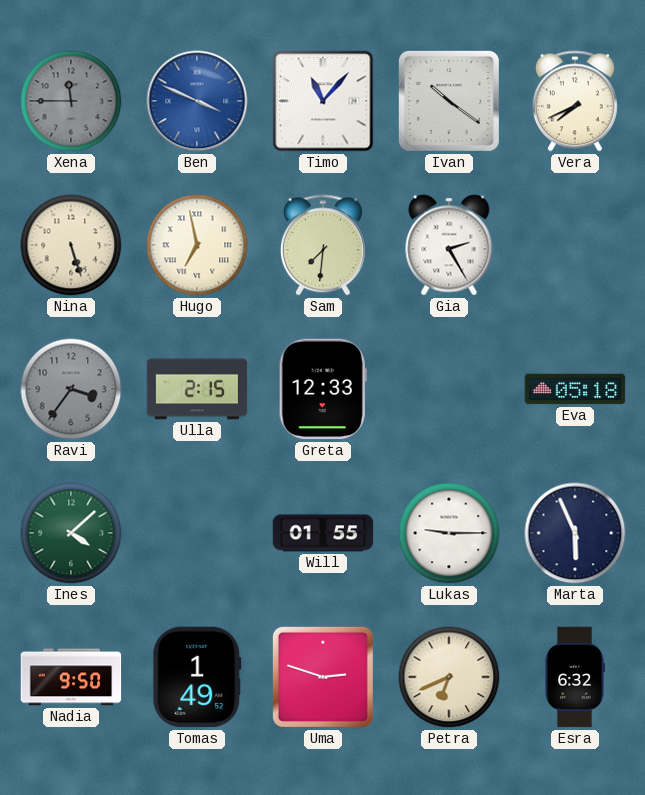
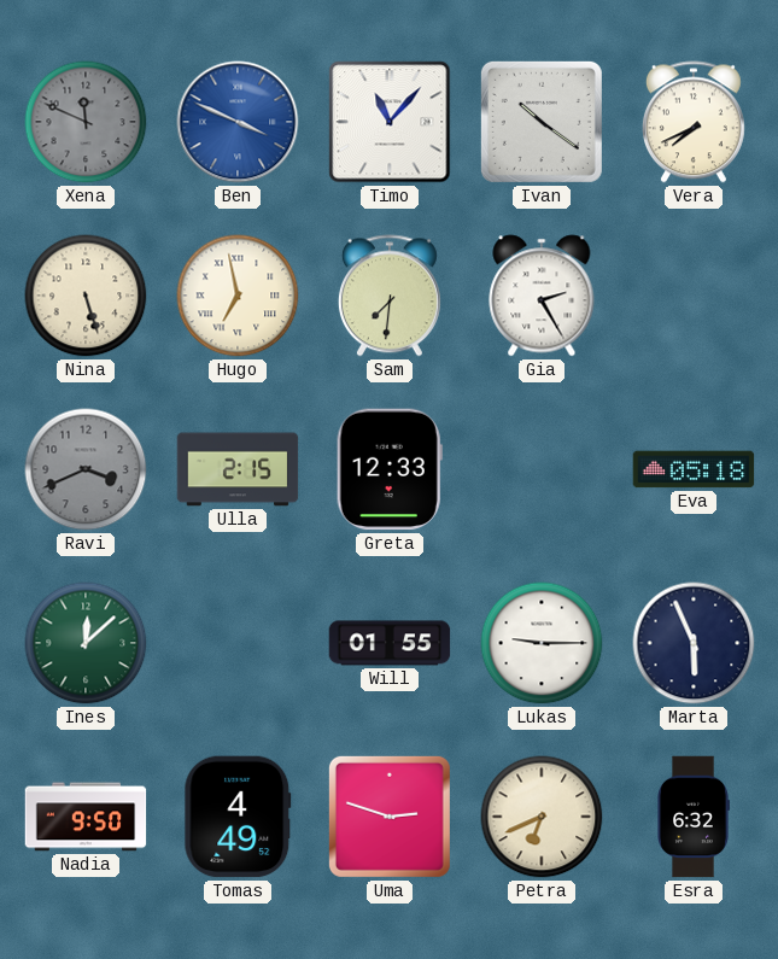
Xena: 11:45 -> 11:49 (86, 122)
Ravi: 3:36 -> 3:41 (86, 469)
Ines: 4:08 -> 12:08 (86, 643)
Tomas: 1:49 -> 4:49 (238, 817)
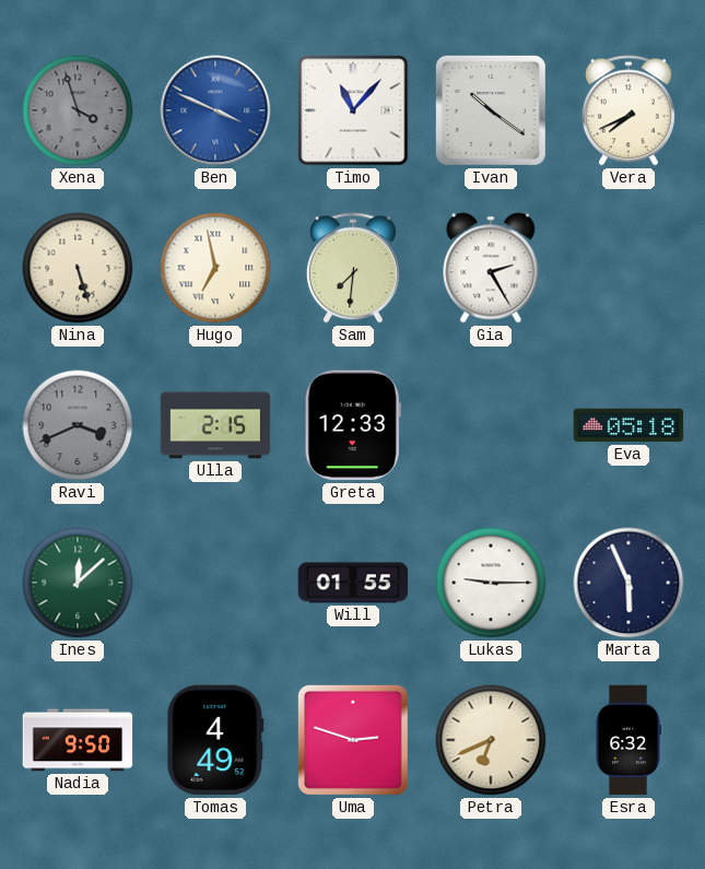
Xena: 11:49 -> 3:57 (78, 110)
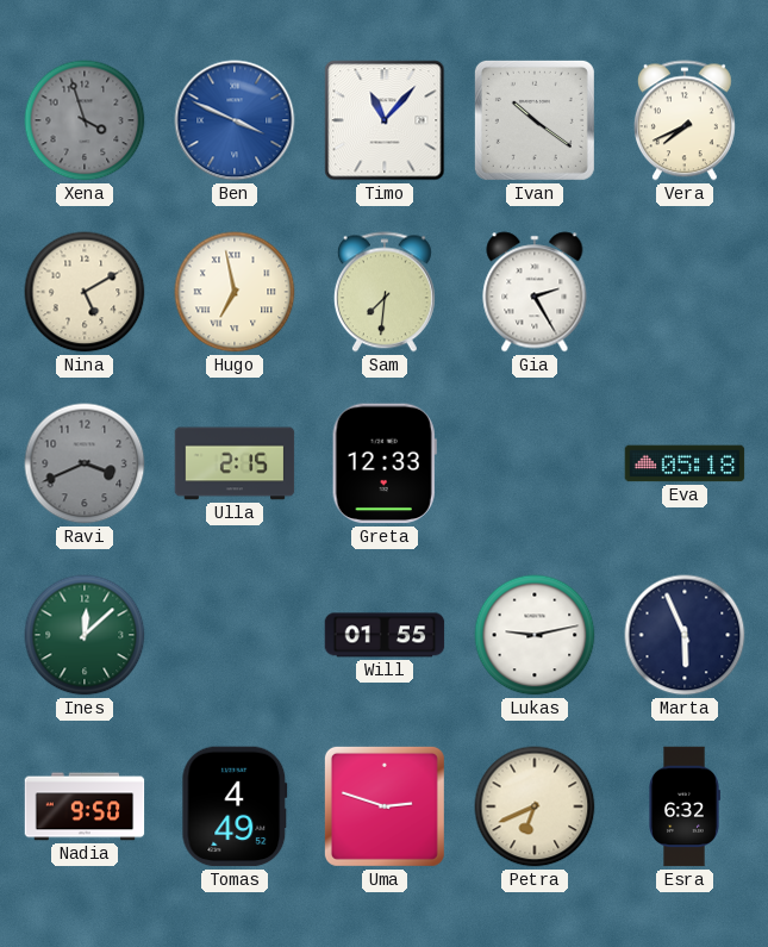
Nina: 5:27 -> 5:10 (85, 292)
Lukas: 9:15 -> 9:13 (535, 635)
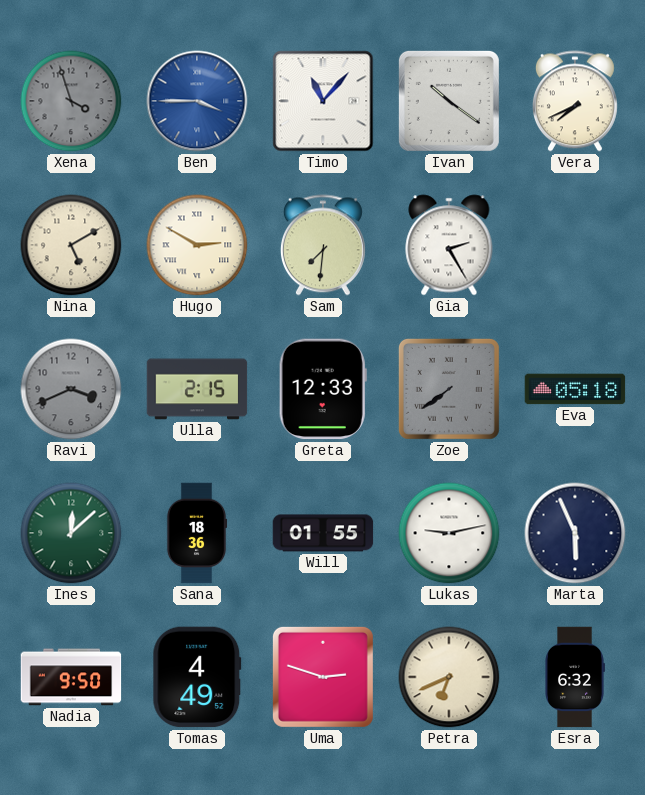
Ben: 3:49 -> 3:45 (197, 101)
Hugo: 6:58 -> 2:50 (197, 245)
Zoe: none -> 7:39 (449, 389)
Sana: none -> 18:36 (197, 533)
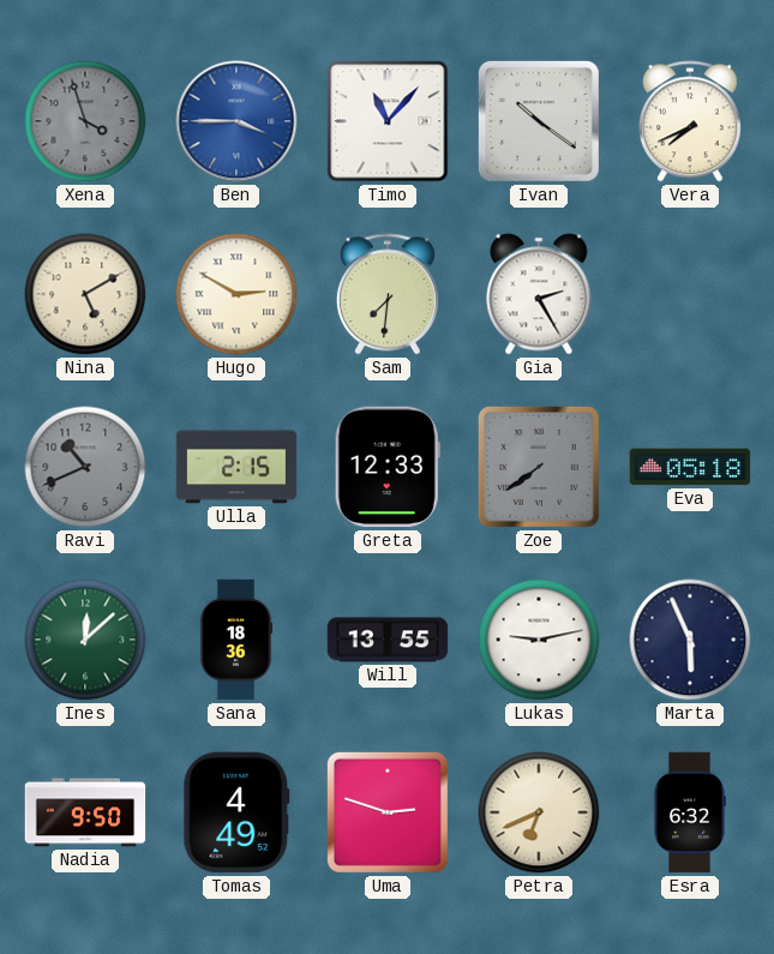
Ravi: 3:41 -> 10:41 (85, 467)
Will: 01:55 -> 13:55 (388, 640)
